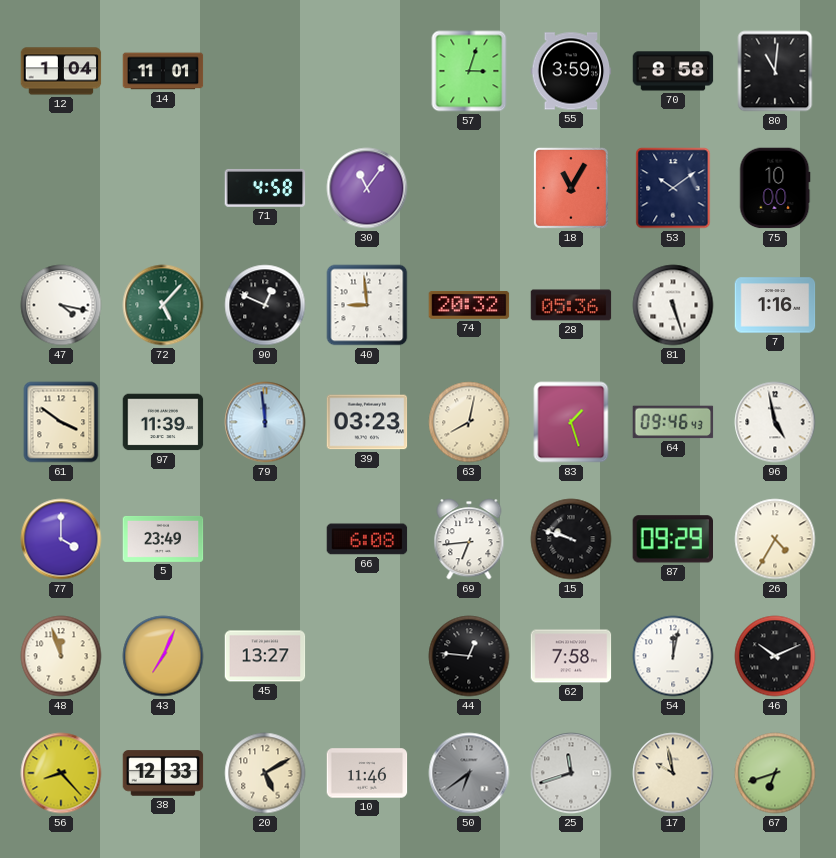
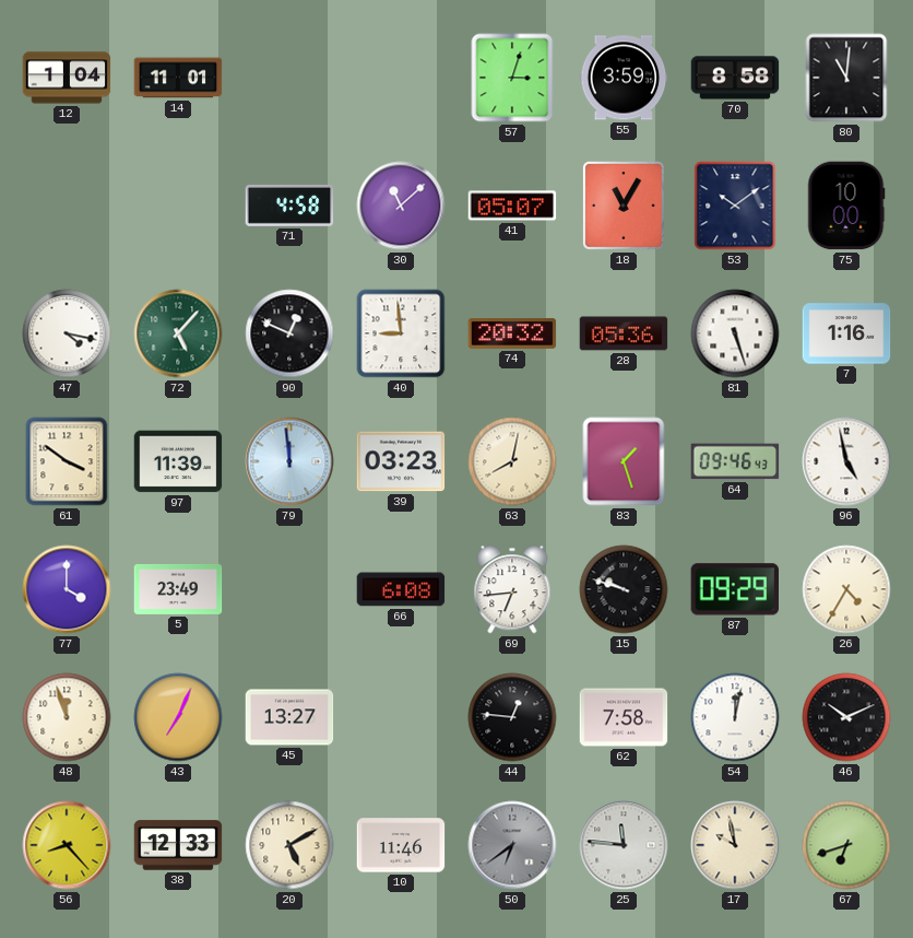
30: 11:06 -> 11:08 (401, 206)
41: none -> 05:07 (512, 206)
25: 11:42 -> 11:46 (624, 845)
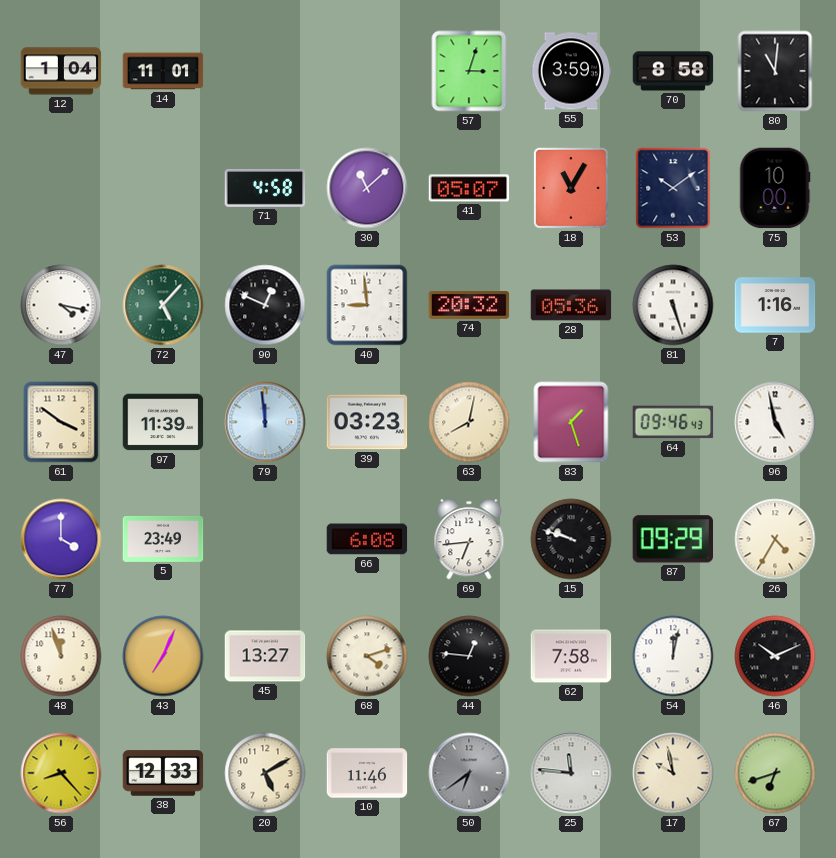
68: none -> 4:12 (367, 656)
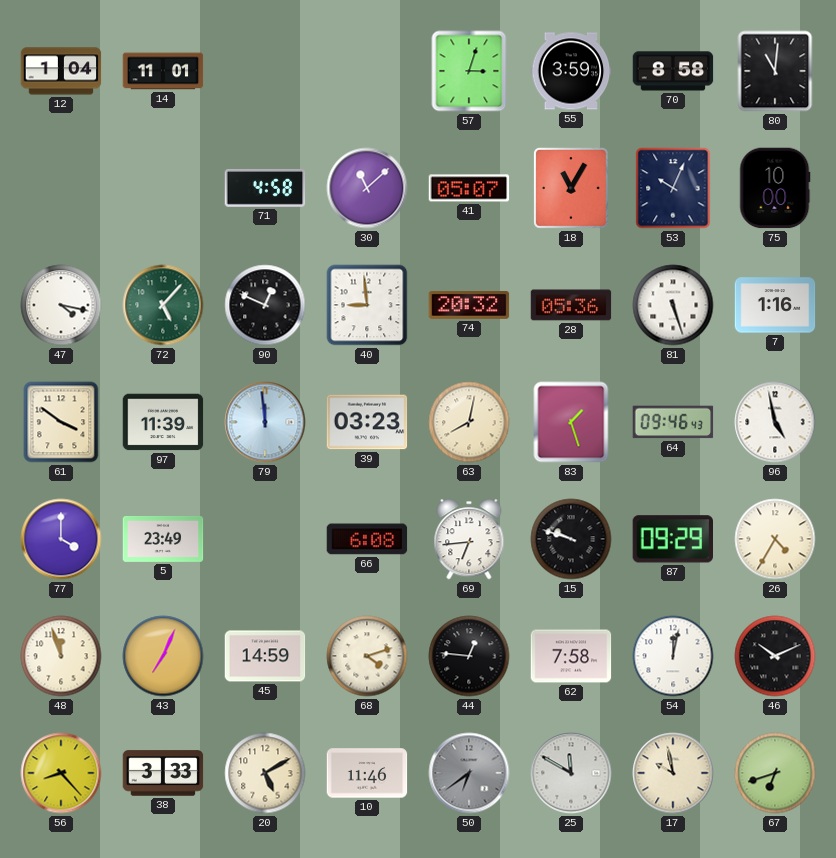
53: 10:09 -> 10:04 (673, 188)
45: 13:27 -> 14:59 (265, 656)
38: 12:33 -> 3:33 (163, 773)
25: 11:46 -> 11:50 (571, 773)
